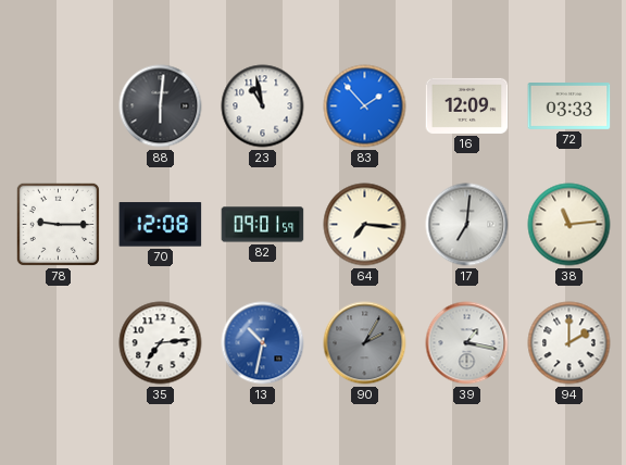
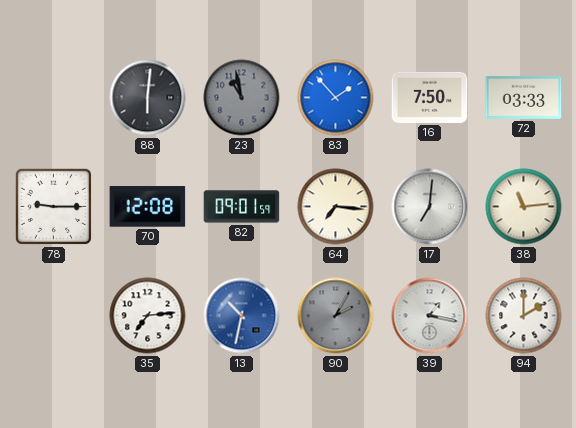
23 dial: white -> grey (242, 98)
16: 12:09 -> 7:50 (430, 97)
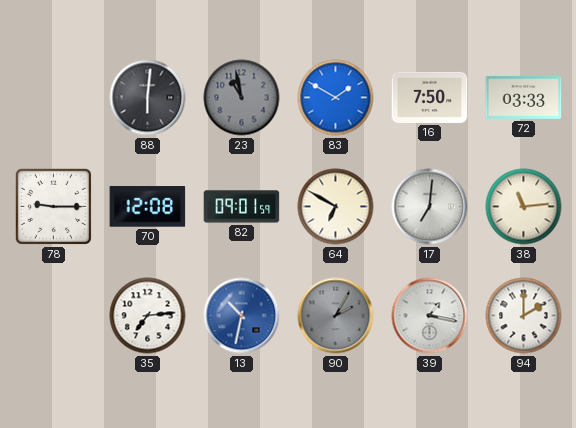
83: 1:53 -> 1:50 (336, 98)
64: 7:16 -> 6:50 (336, 207)
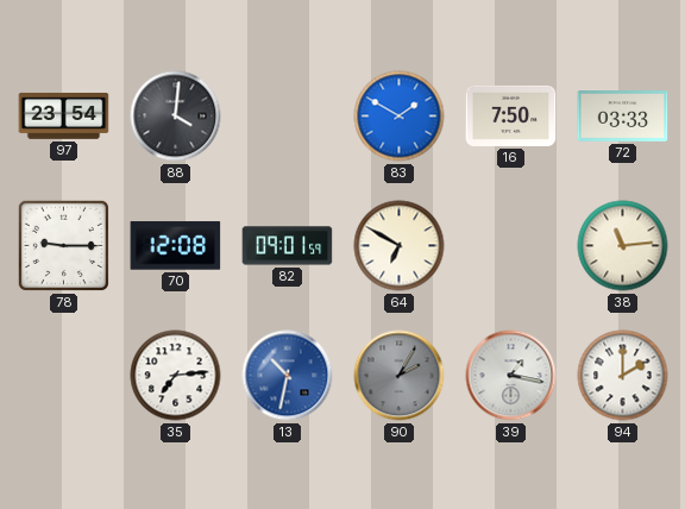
97: none -> 23:54 (64, 117)
88: 6:01 -> 4:01 (176, 117)
23: 10:58 -> none (242, 98)
17: 7:01 -> none (430, 207)
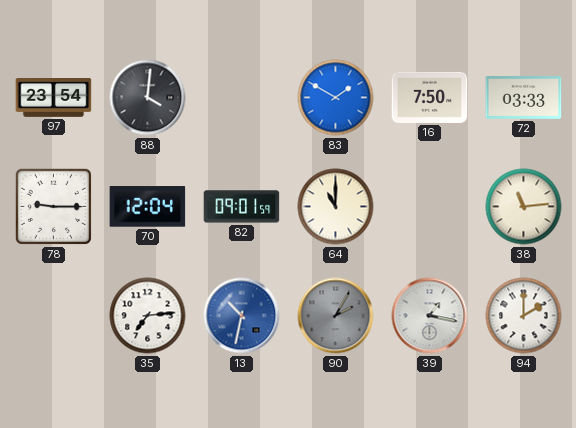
70: 12:08 -> 12:04 (148, 207)
64: 6:50 -> 11:00 (336, 207)
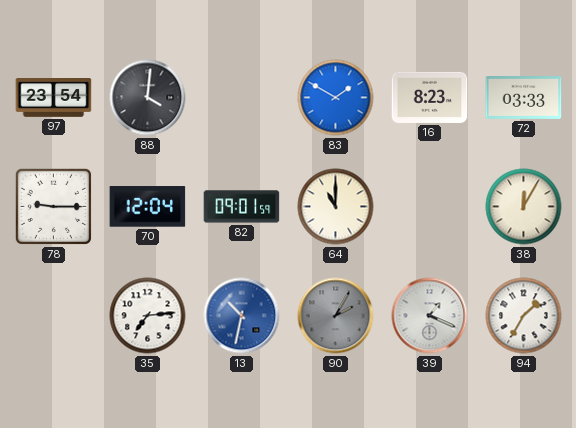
16: 7:50 -> 8:23 (430, 97)
38: 11:14 -> 12:05 (524, 207)
39: 1:17 -> 1:19 (430, 316)
94: 2:00 -> 1:35 (524, 316)
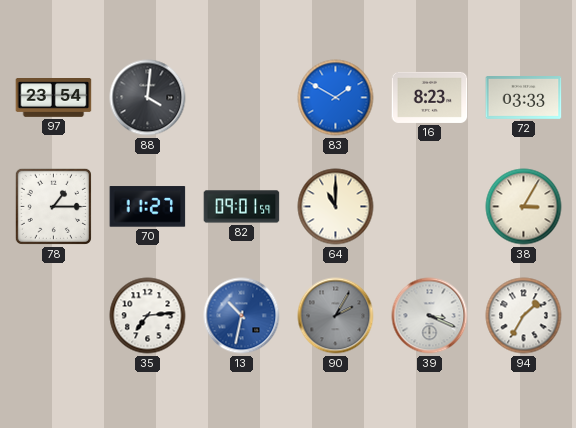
78: 9:15 -> 1:15 (53, 206)
70: 12:04 -> 11:27 (148, 207)
38: 12:05 -> 3:05 (524, 207)
39: 1:19 -> 3:19 (430, 316)
